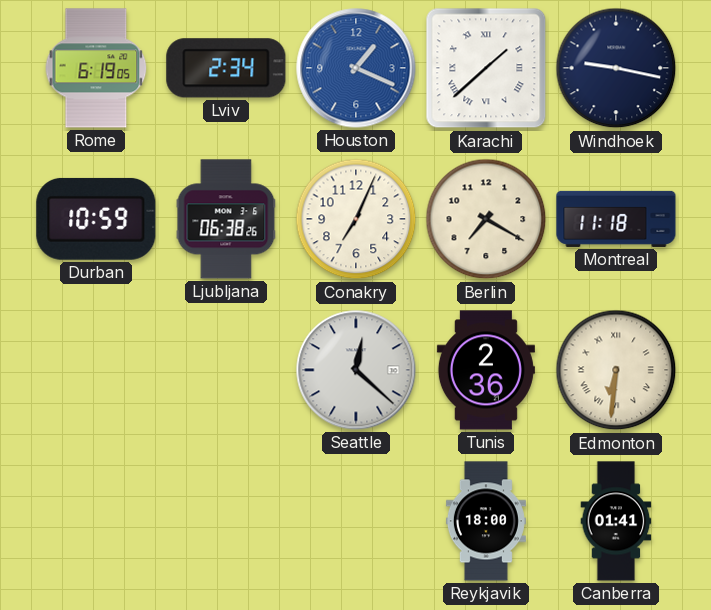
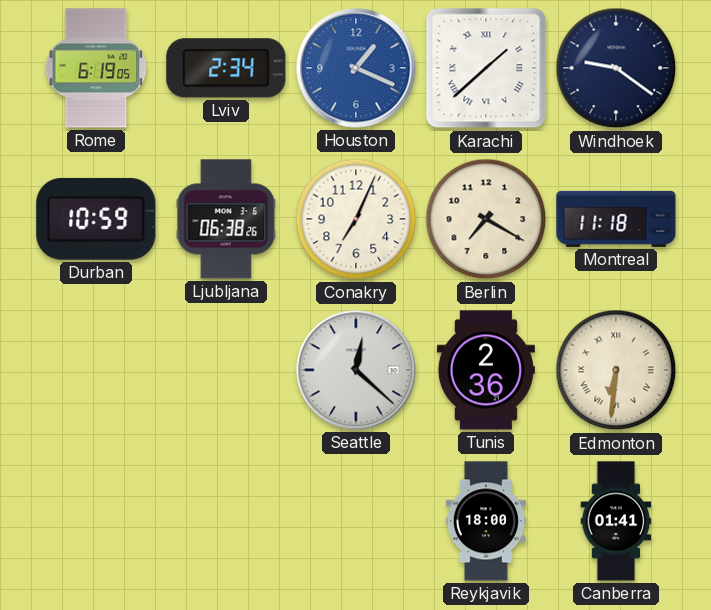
Windhoek: 9:17 -> 9:21 (616, 68)
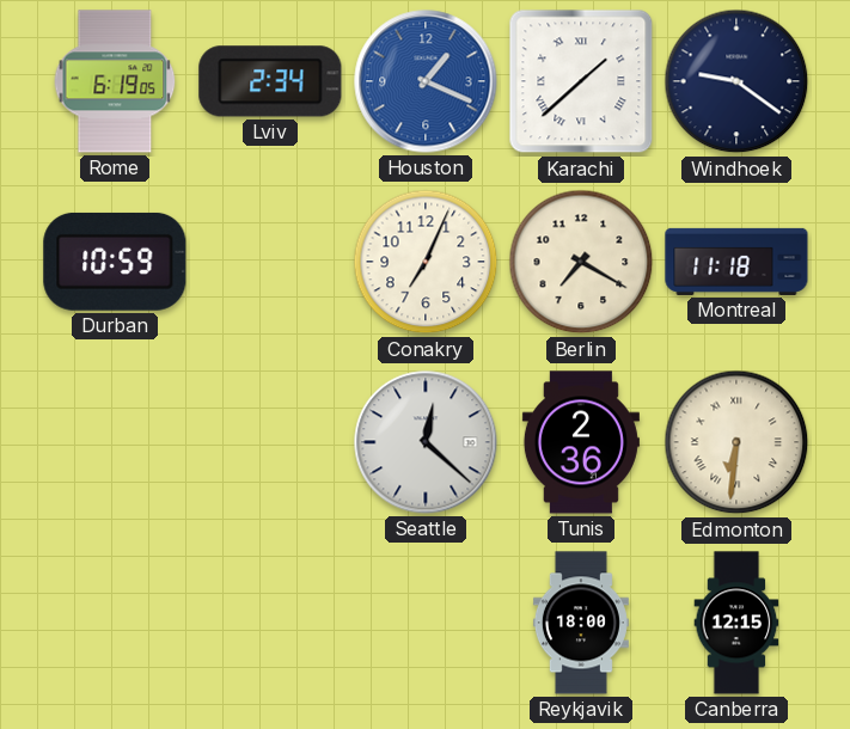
Ljubljana: 06:38 -> none (226, 219)
Canberra: 01:41 -> 12:15 (736, 623)
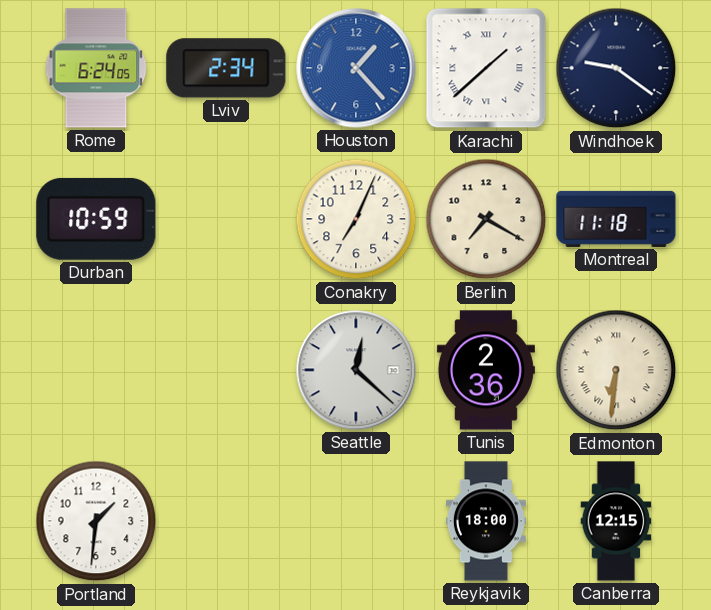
Rome: 6:19 -> 6:24 (96, 68)
Houston: 1:19 -> 1:23 (356, 68)
Portland: none -> 1:31 (96, 521)
